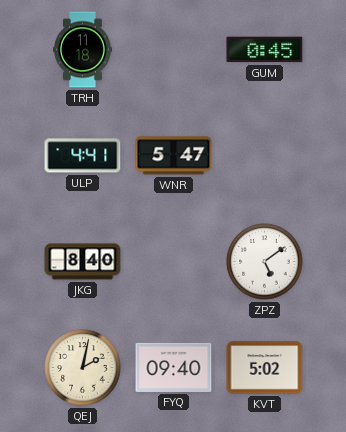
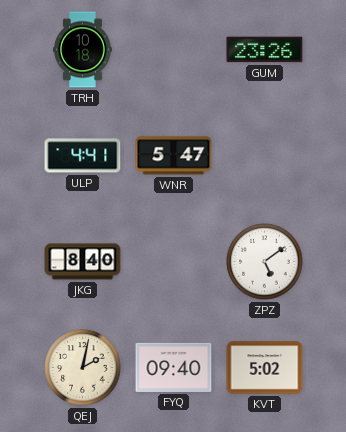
TRH: 11:18 -> 10:18 (83, 50)
GUM: 0:45 -> 23:26 (265, 50)
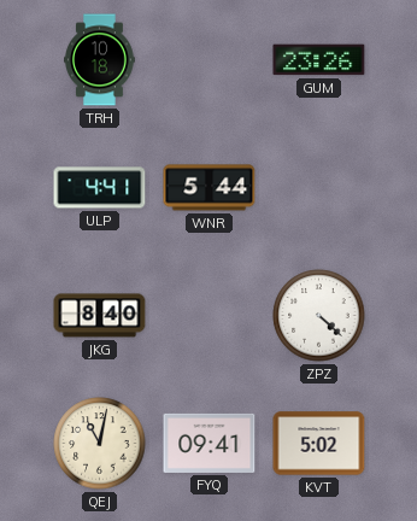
WNR: 5:47 -> 5:44 (210, 188)
ZPZ: 5:09 -> 4:22 (319, 316)
QEJ: 2:02 -> 11:02 (100, 444)
FYQ: 09:40 -> 09:41 (210, 443)
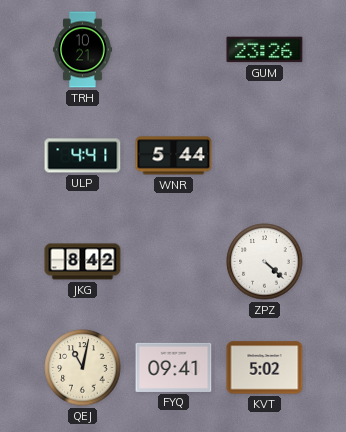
TRH: 10:18 -> 10:21 (83, 50)
JKG: 8:40 -> 8:42 (83, 262)
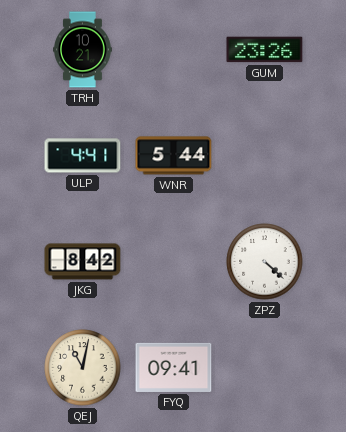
KVT: 5:02 -> none (265, 368)
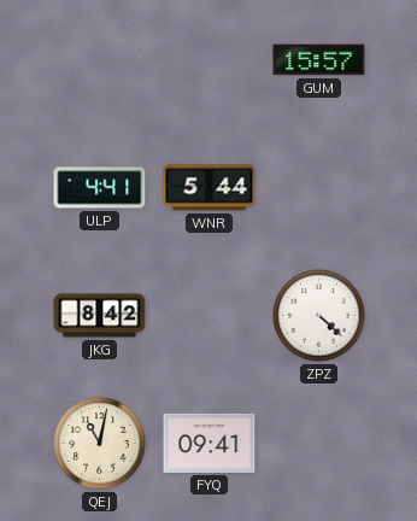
TRH: 10:21 -> none (83, 50)
GUM: 23:26 -> 15:57 (319, 60)
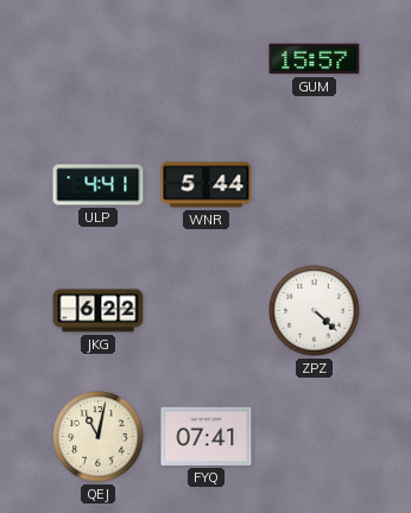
JKG: 8:42 -> 6:22 (99, 311)
FYQ: 09:41 -> 07:41 (207, 436)
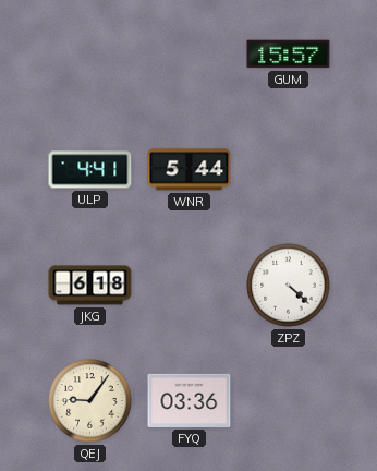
JKG: 6:22 -> 6:18 (90, 286)
QEJ: 11:02 -> 9:06 (90, 401)
FYQ: 07:41 -> 03:36 (190, 400)
